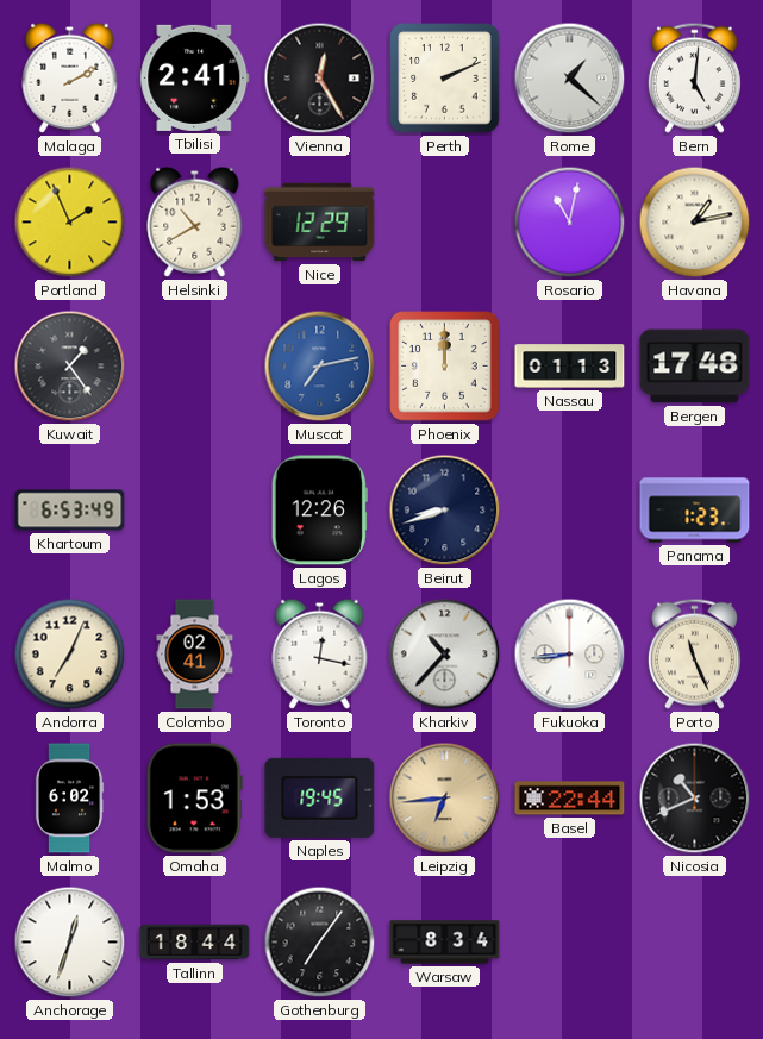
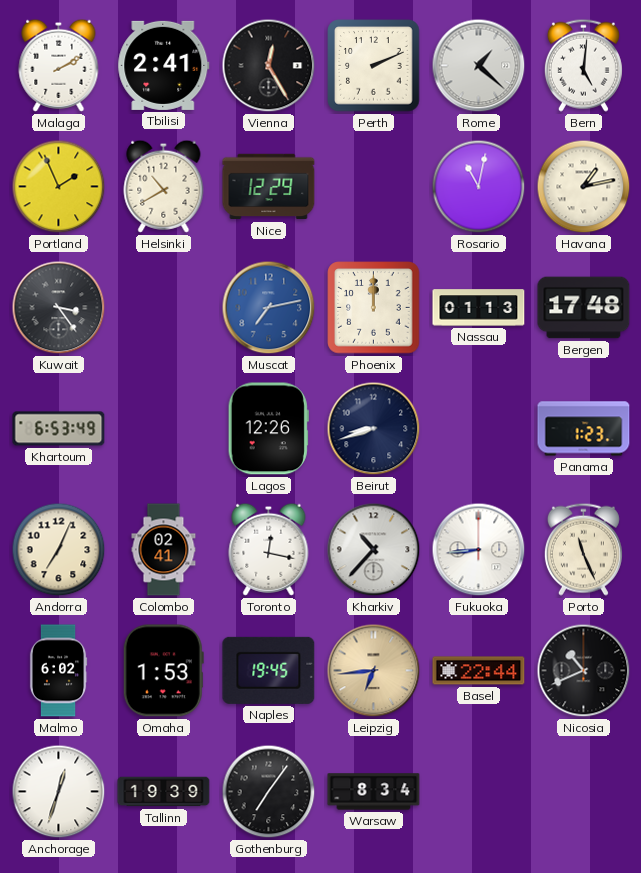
Kuwait: 1:24 -> 3:24 (59, 308)
Tallinn: 18:44 -> 19:39 (164, 792)
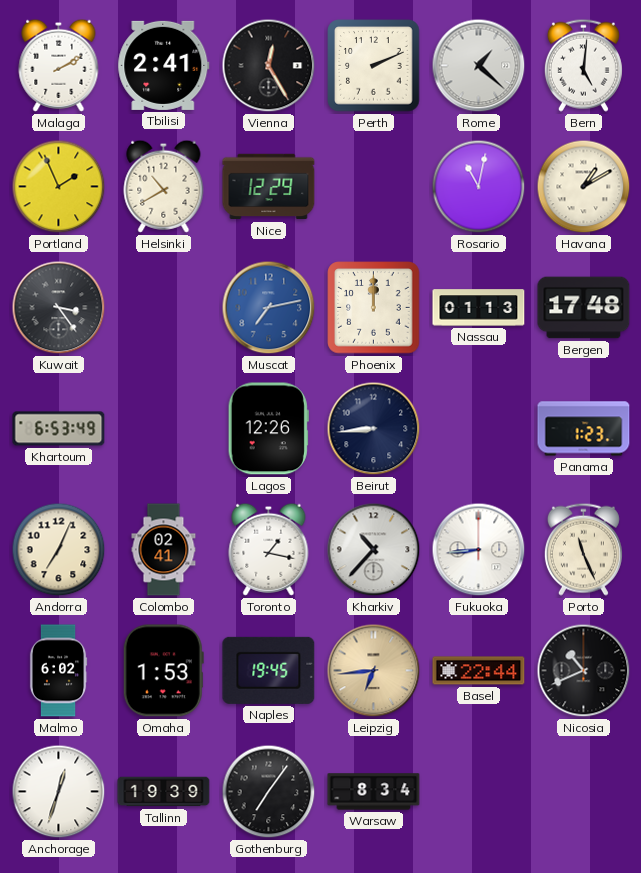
Havana: 1:13 -> 1:10 (584, 187)
Beirut: 8:42 -> 8:44 (374, 429)
Toronto: 12:17 -> 1:17 (269, 549)
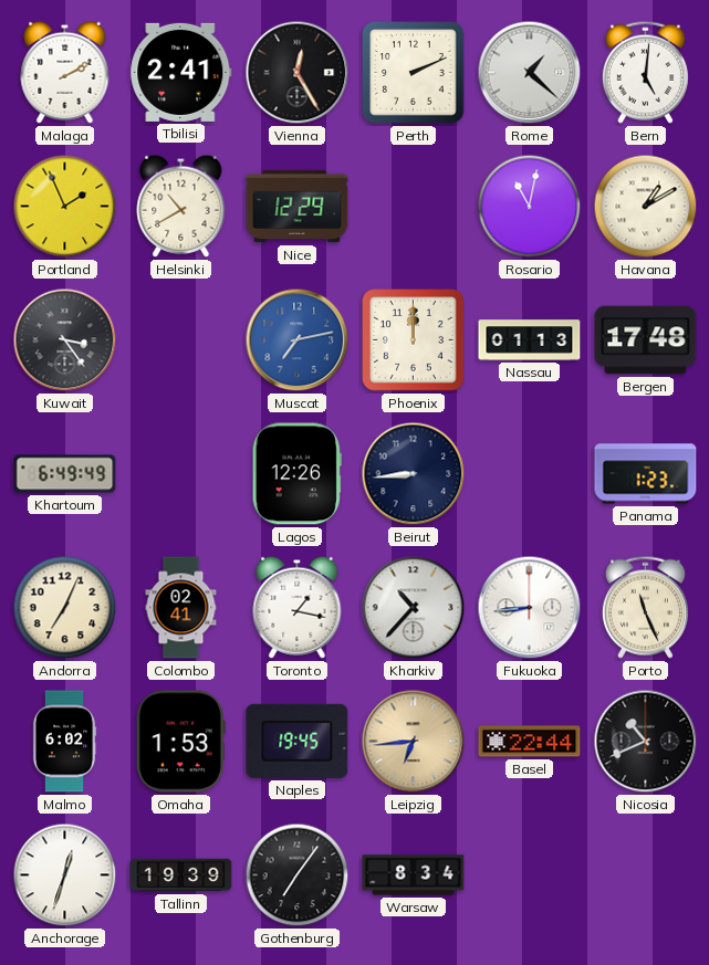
Khartoum: 6:53 -> 6:49 (65, 474)
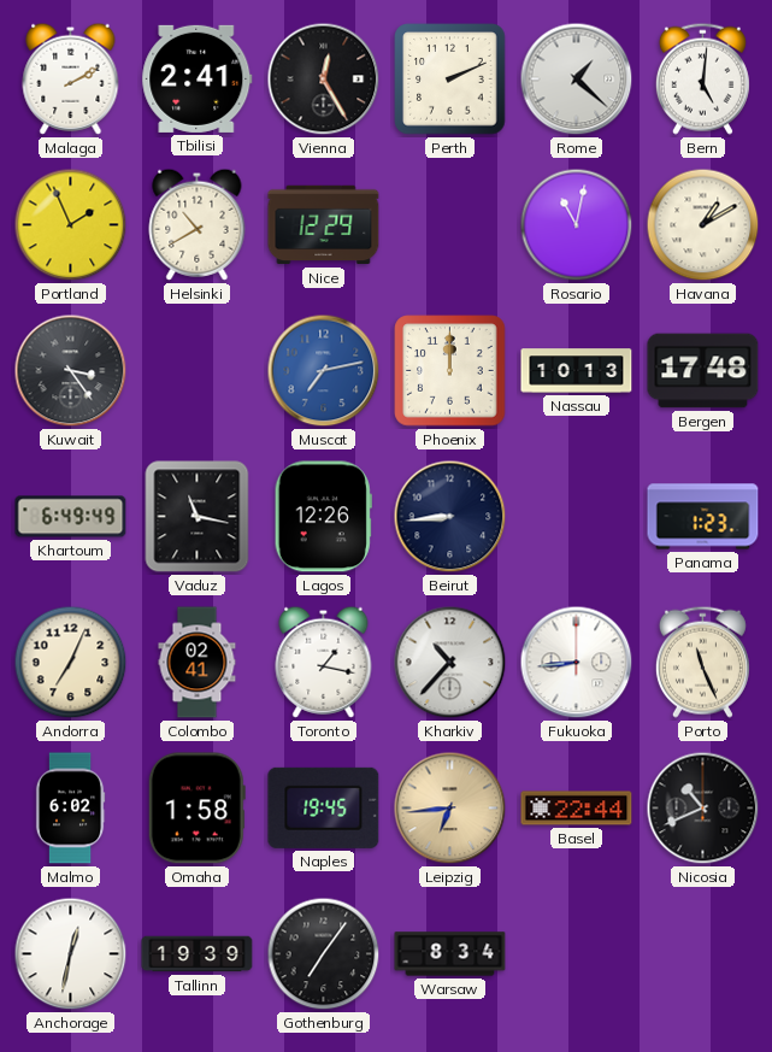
Nassau: 01:13 -> 10:13 (577, 371)
Vaduz: none -> 11:17 (198, 517)
Omaha: 1:53 -> 1:58 (196, 809)
Anchorage: 12:33 -> 12:32 (71, 954)
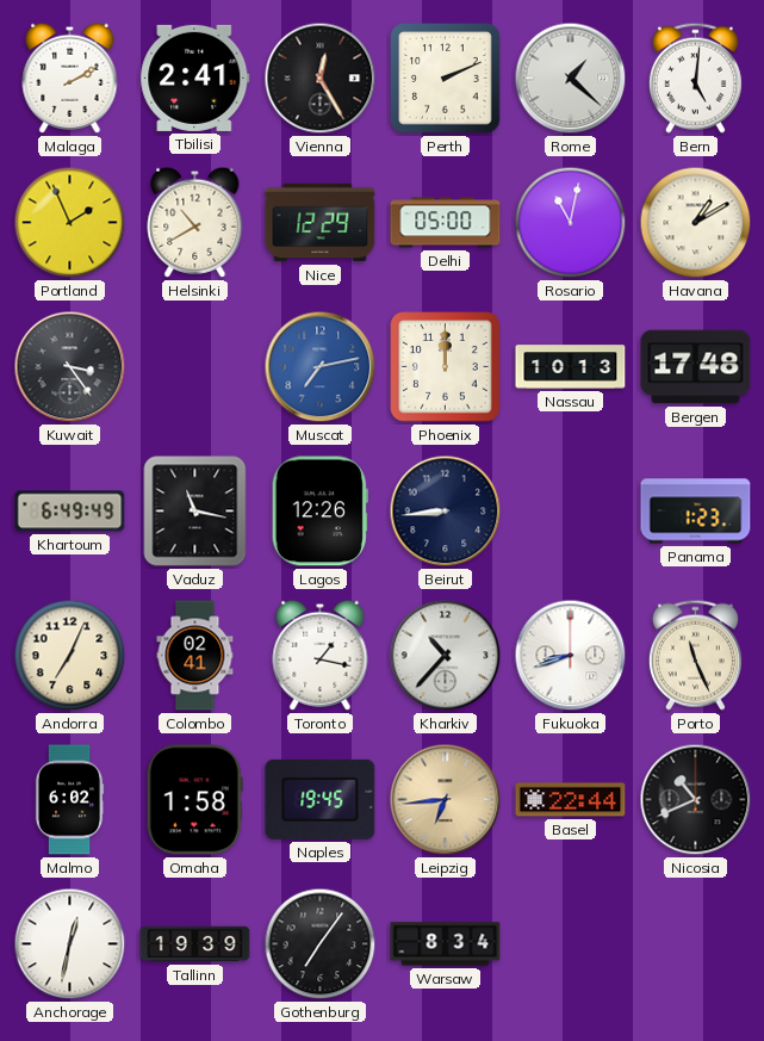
Delhi: none -> 05:00 (446, 223)
Fukuoka: 8:44 -> 8:42 (571, 656)
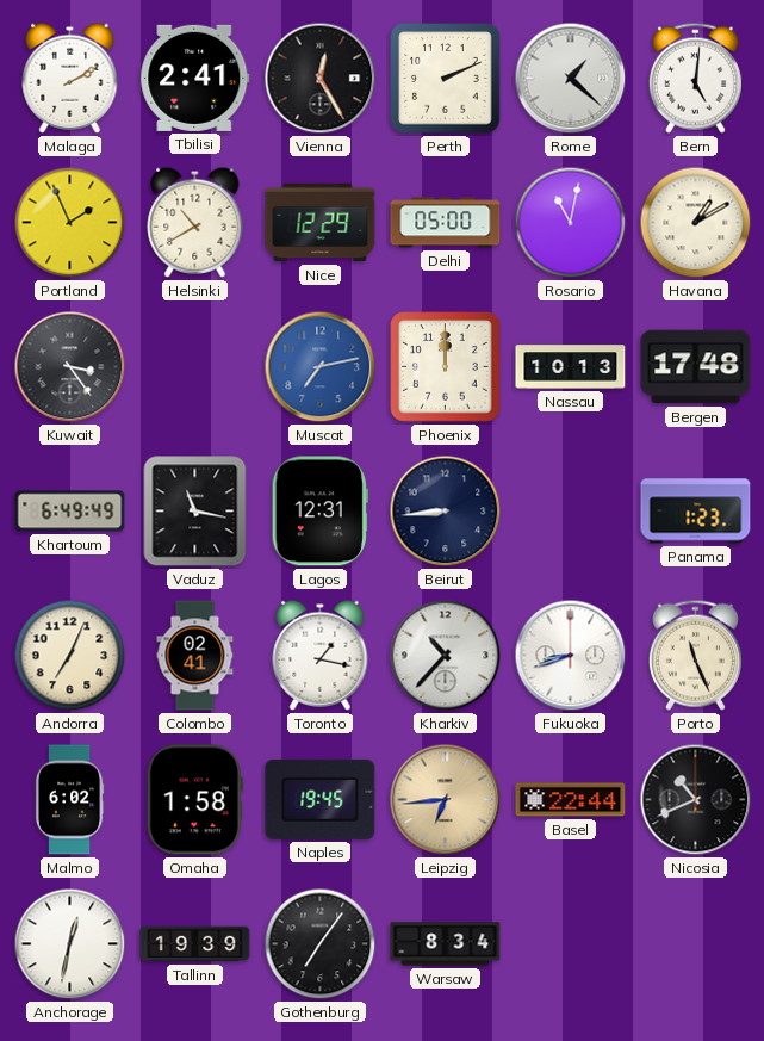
Lagos: 12:26 -> 12:31 (319, 512)
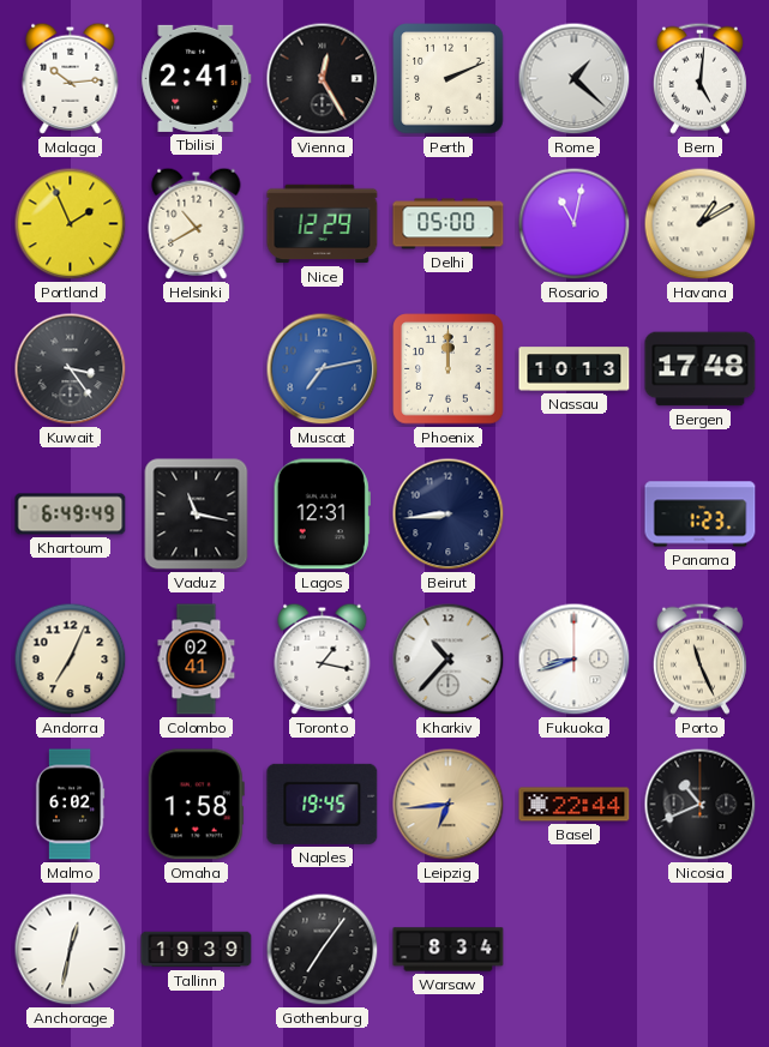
Malaga: 2:10 -> 10:14 (71, 78)
